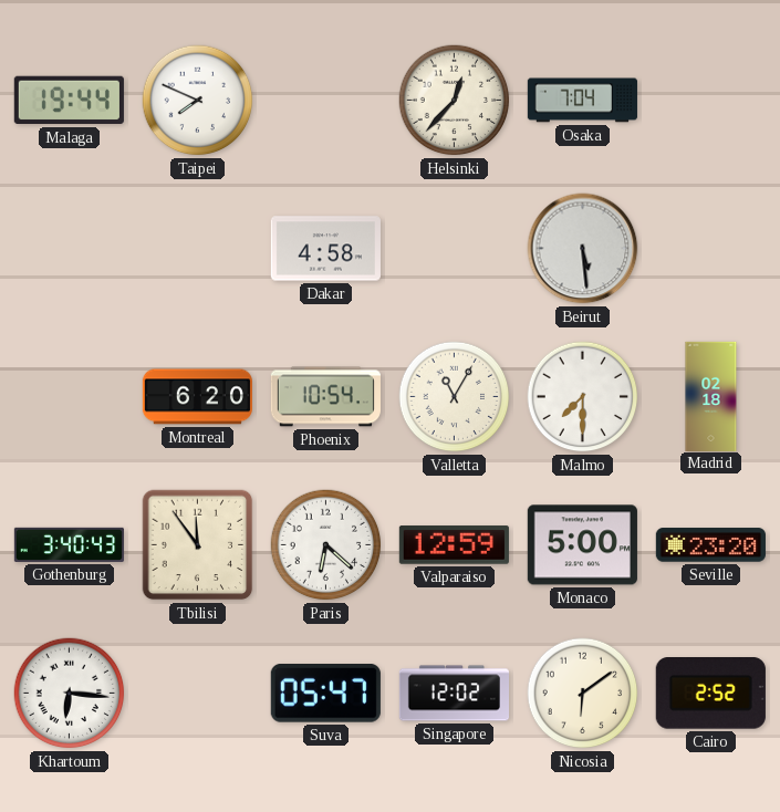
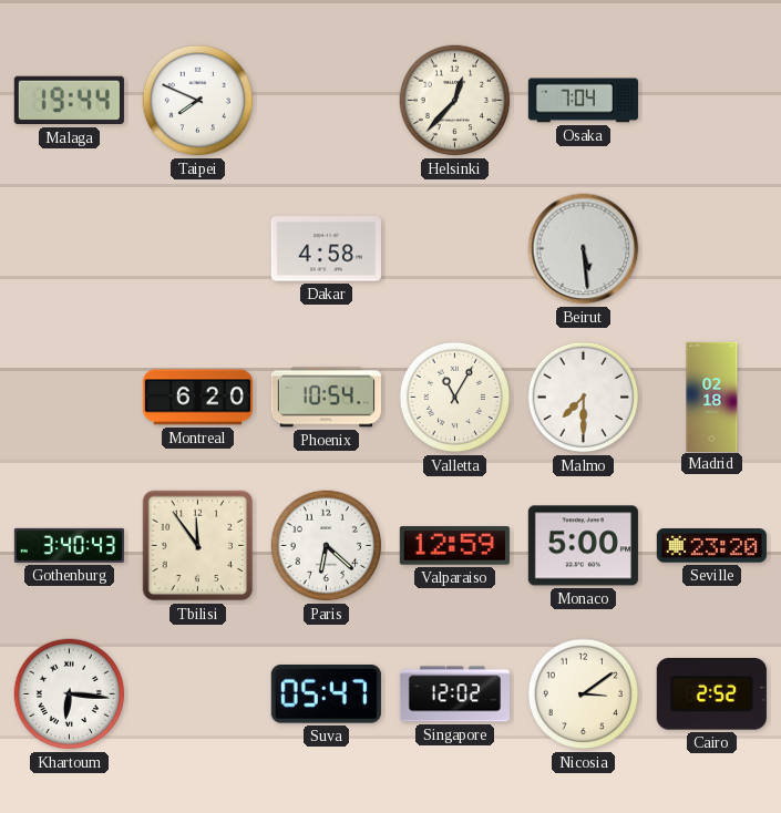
Nicosia: 6:09 -> 3:09 (584, 694)
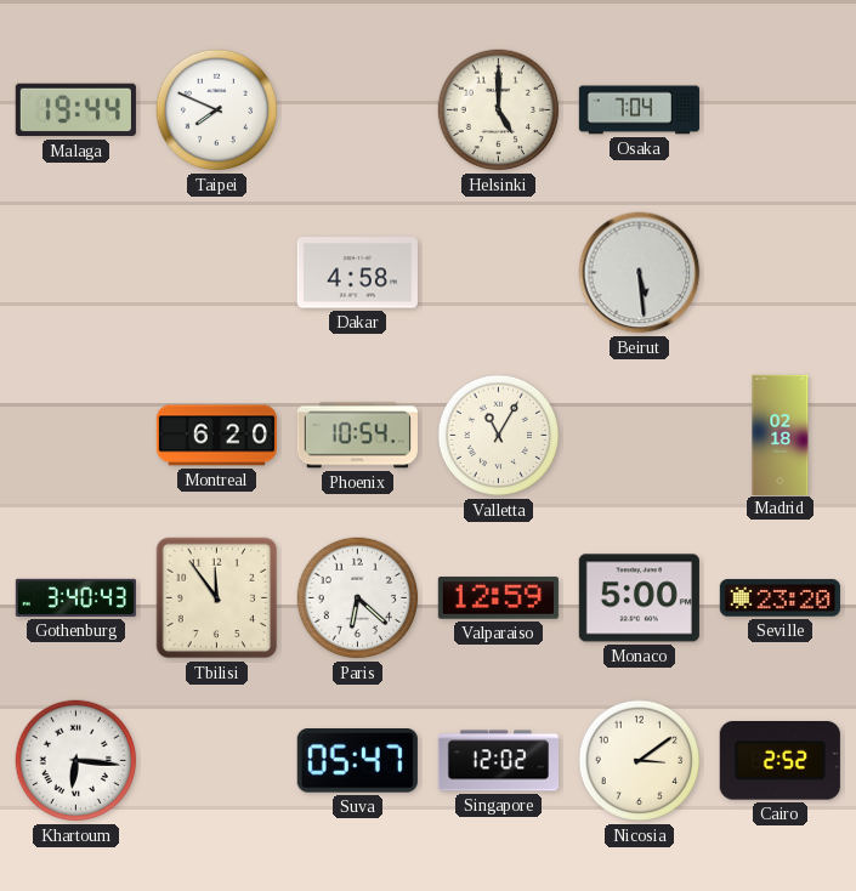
Helsinki: 12:37 -> 5:00 (499, 110)
Malmo: 7:30 -> none (584, 398)
